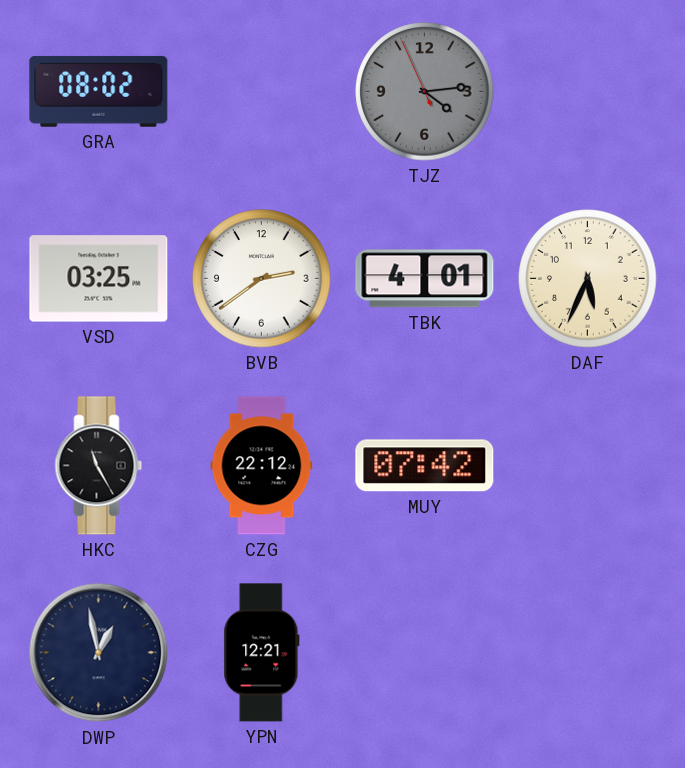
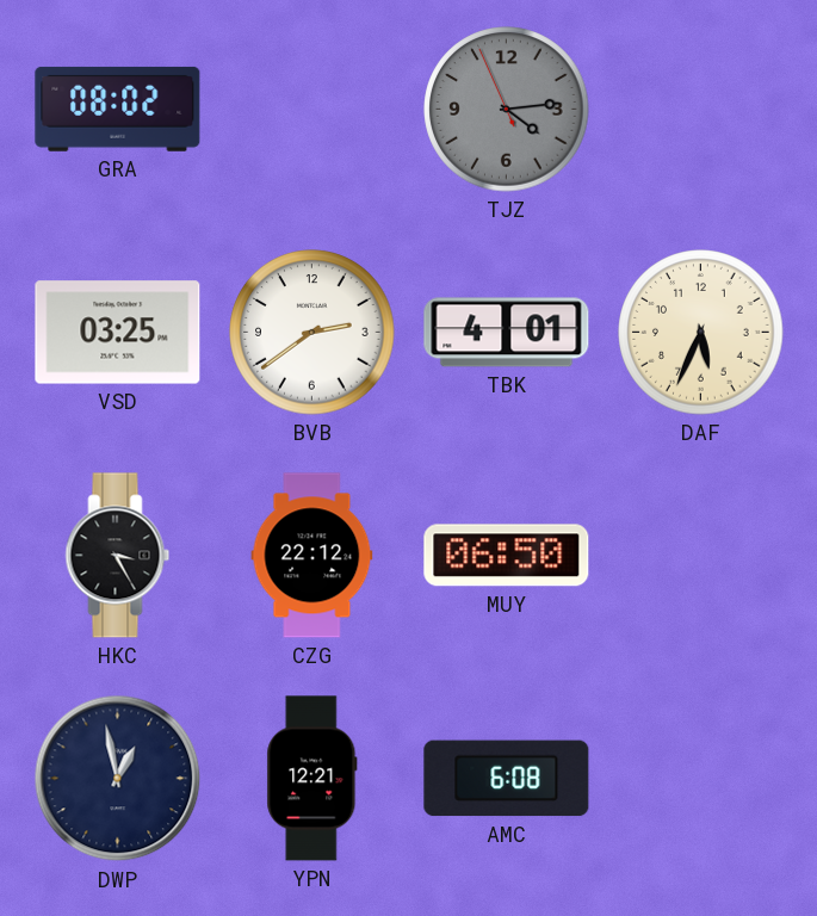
HKC: 11:25 -> 3:25 (118, 556)
MUY: 07:42 -> 06:50 (507, 556)
AMC: none -> 6:08 (507, 779)
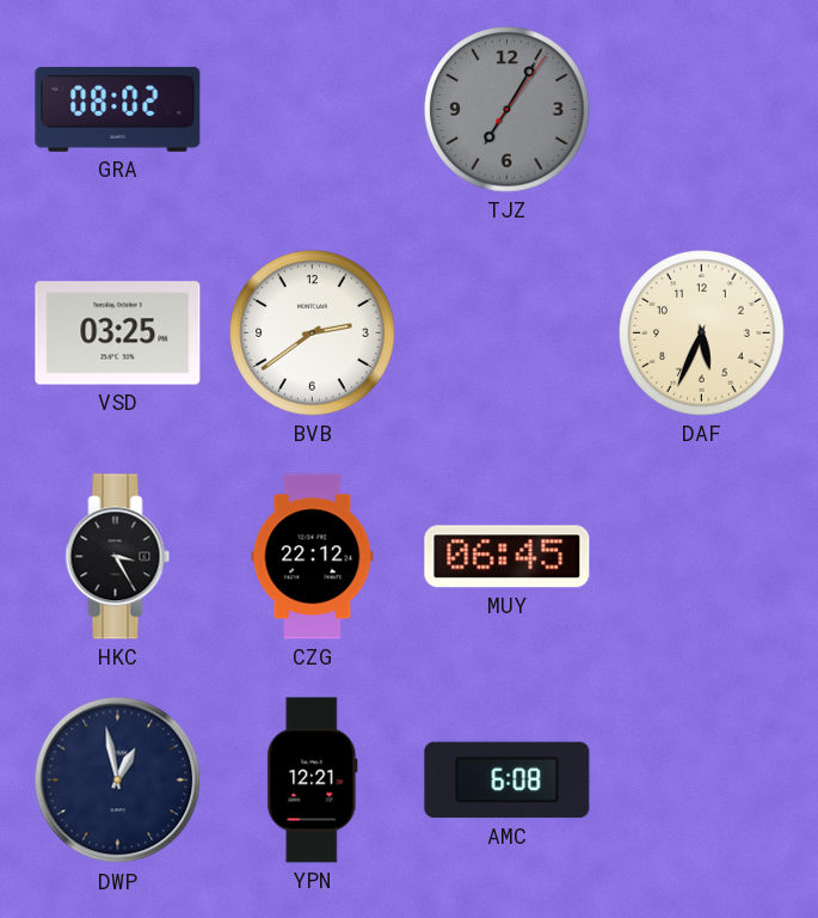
TJZ: 4:13 -> 7:05 (508, 110)
TBK: 4:01 -> none (507, 333)
MUY: 06:50 -> 06:45 (508, 557)
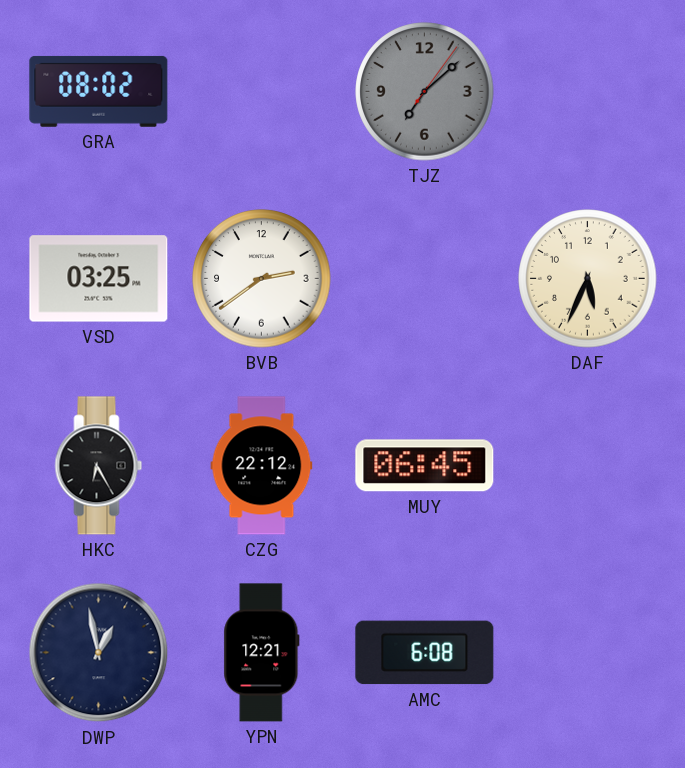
TJZ: 7:05 -> 7:08 (425, 92)
HKC: 3:25 -> 6:25 (99, 466)
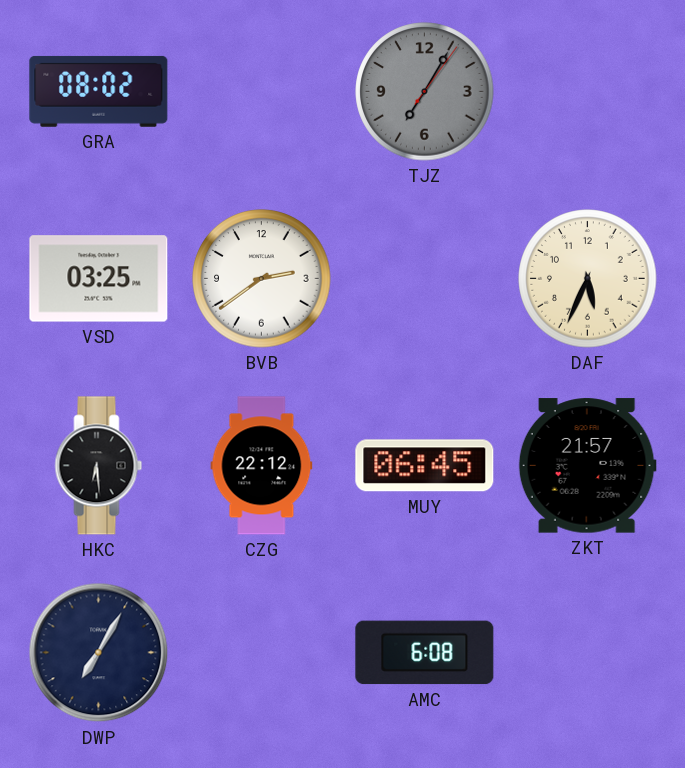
TJZ: 7:08 -> 7:05 (425, 92)
HKC: 6:25 -> 6:29 (99, 466)
ZKT: none -> 21:57 (587, 466)
DWP: 12:58 -> 7:05 (99, 653)
YPN: 12:21 -> none (262, 653)
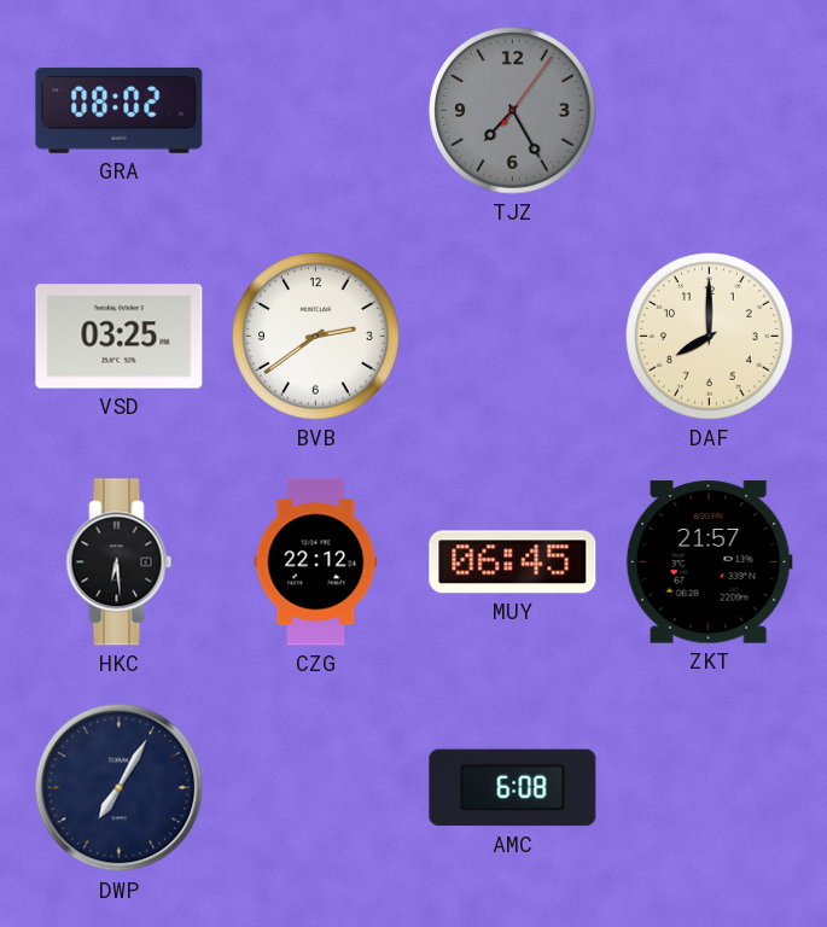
TJZ: 7:05 -> 7:25 (513, 111)
DAF: 5:34 -> 8:00 (710, 337)
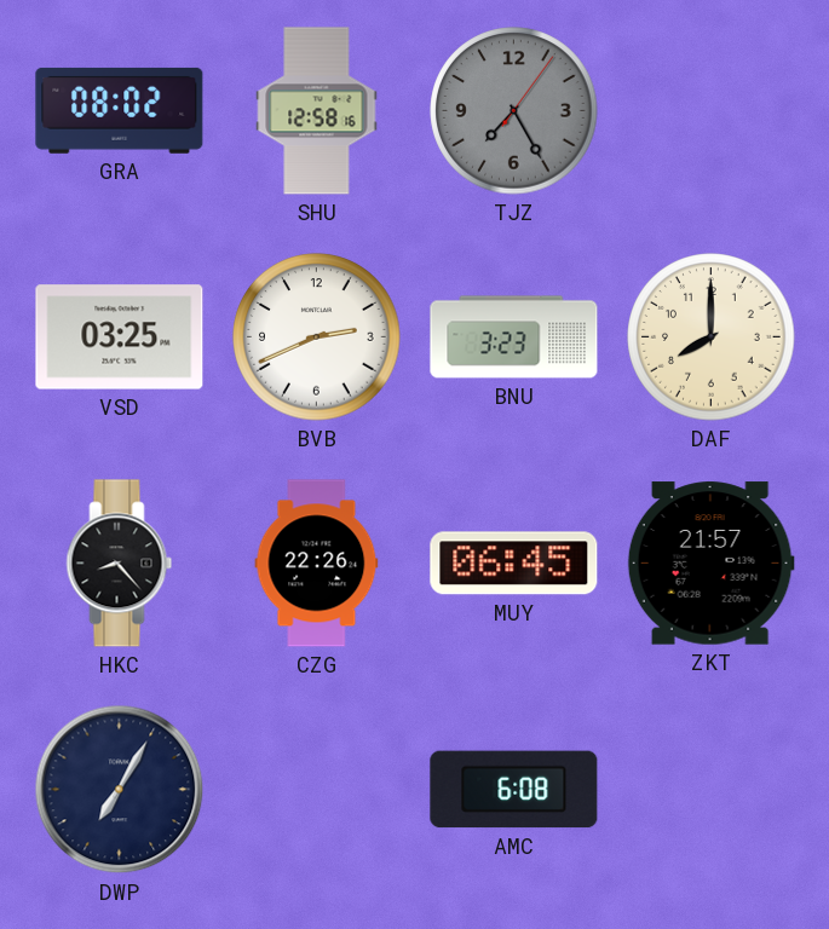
SHU: none -> 12:58 (317, 111)
BVB: 2:39 -> 2:41 (317, 337)
BNU: none -> 3:23 (514, 337)
HKC: 6:29 -> 8:23 (120, 564)
CZG: 22:12 -> 22:26 (317, 564)
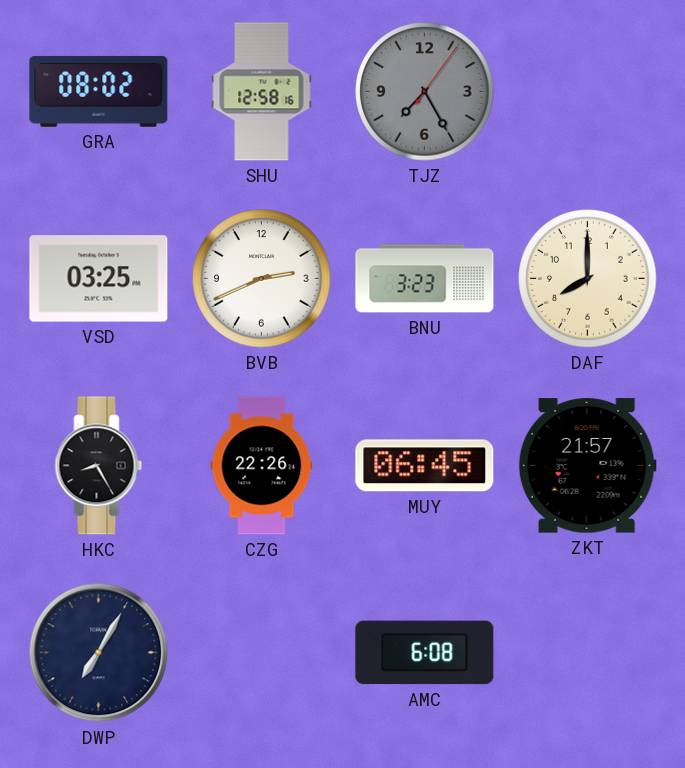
HKC: 8:23 -> 8:25 (99, 466)
